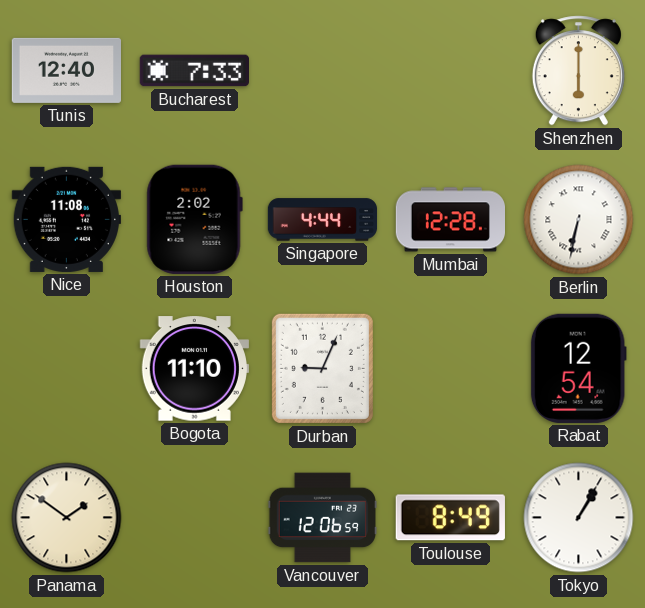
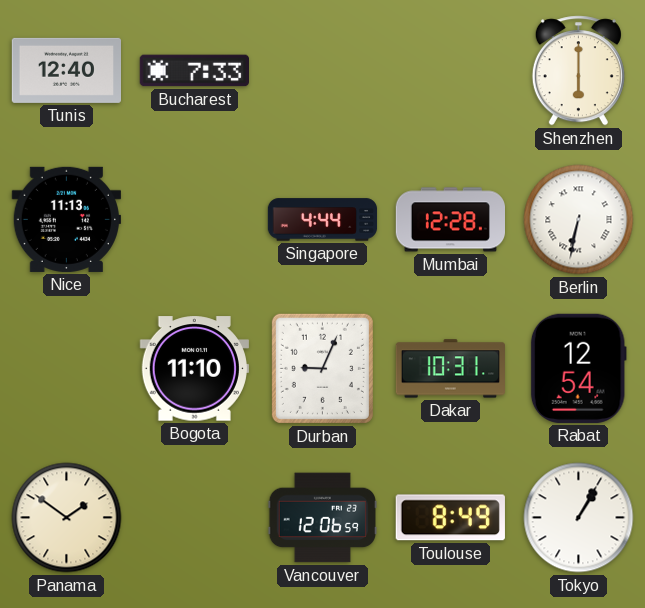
Nice: 11:08 -> 11:13 (66, 219)
Houston: 2:02 -> none (194, 219)
Dakar: none -> 10:31 (450, 369)
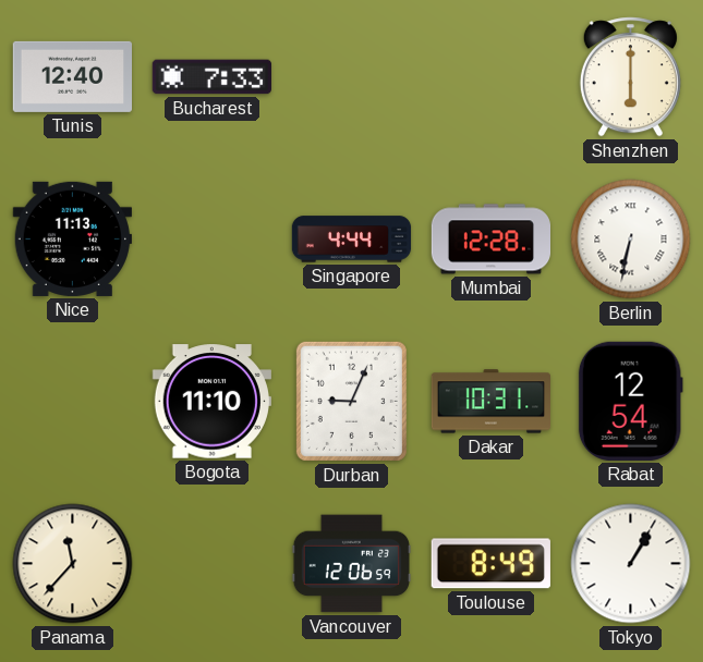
Panama: 1:51 -> 11:37 (73, 564)
